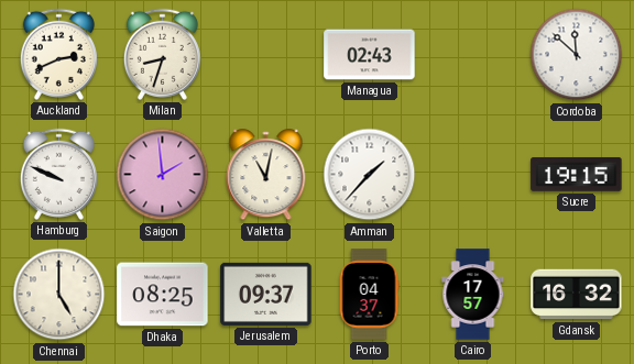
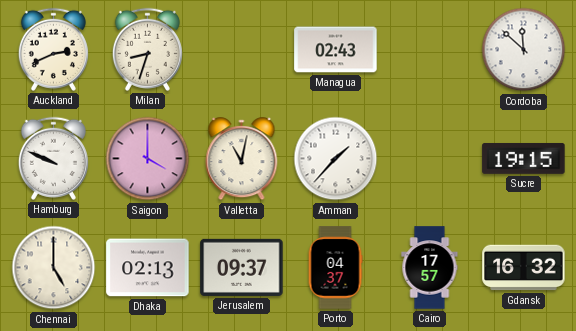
Saigon: 1:59 -> 4:00 (148, 159)
Dhaka: 08:25 -> 02:13 (148, 268)
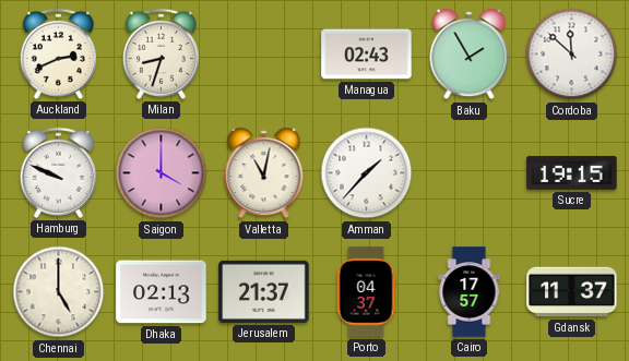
Baku: none -> 1:55 (470, 55)
Jerusalem: 09:37 -> 21:37 (264, 291)
Gdansk: 16:32 -> 11:37 (572, 292)
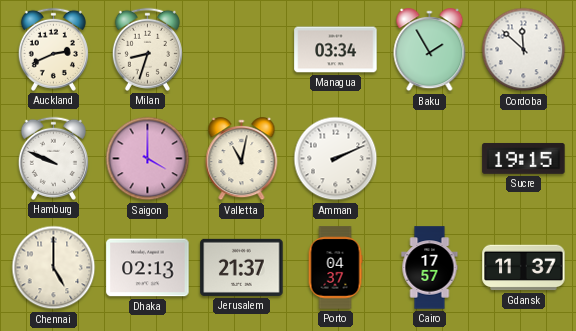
Managua: 02:43 -> 03:34 (336, 50)
Amman: 1:37 -> 2:11 (336, 159)
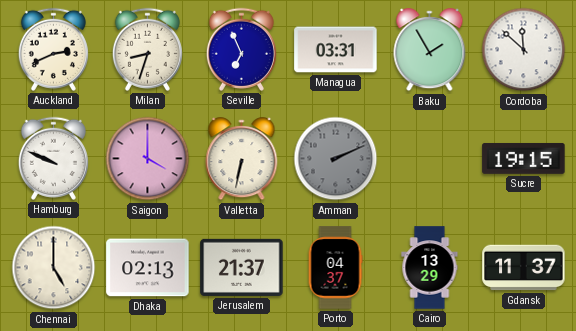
Seville: none -> 6:56 (241, 49)
Managua: 03:34 -> 03:31 (336, 50)
Valletta: 11:02 -> 6:32 (242, 159)
Amman dial: white -> grey (336, 159)
Cairo: 17:57 -> 13:29 (430, 268)
